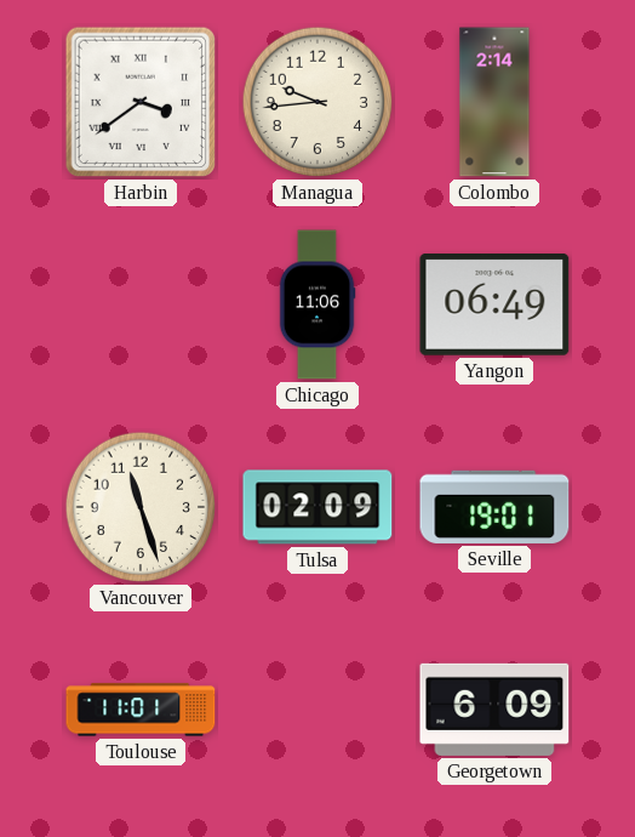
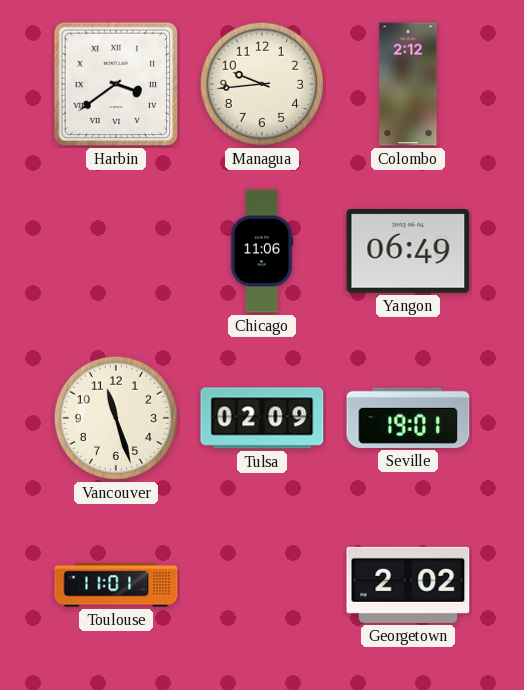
Colombo: 2:14 -> 2:12 (408, 84)
Georgetown: 6:09 -> 2:02 (408, 585)
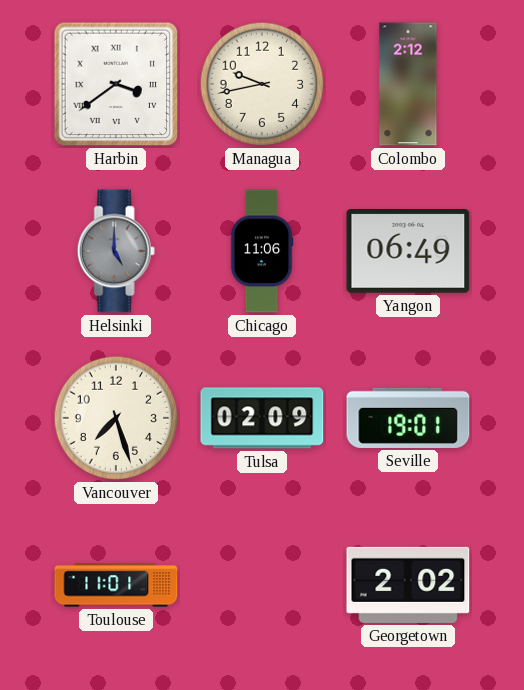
Managua: 9:44 -> 9:43 (262, 84)
Helsinki: none -> 5:00 (116, 251)
Vancouver: 11:27 -> 7:27 (116, 418)
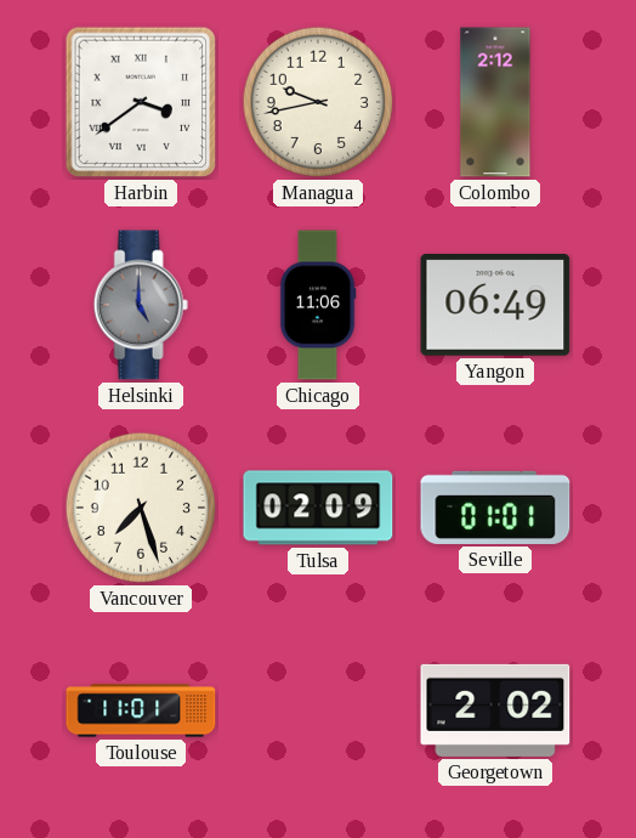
Seville: 19:01 -> 01:01 (495, 508)
